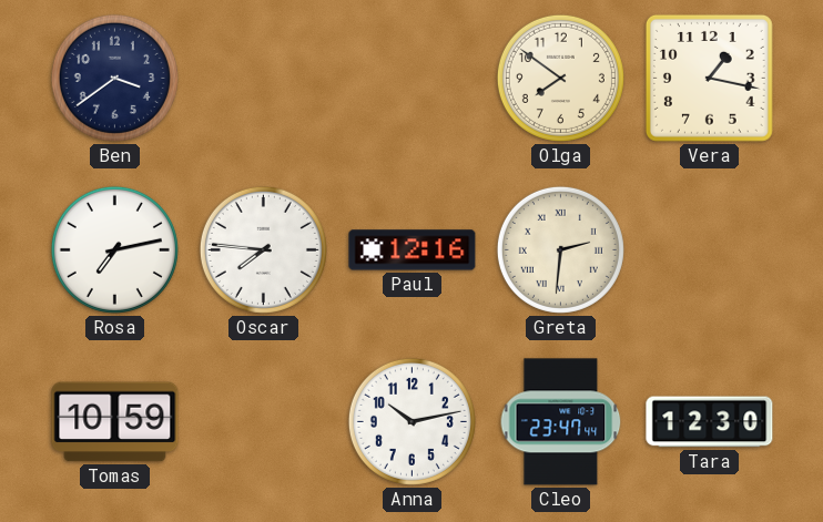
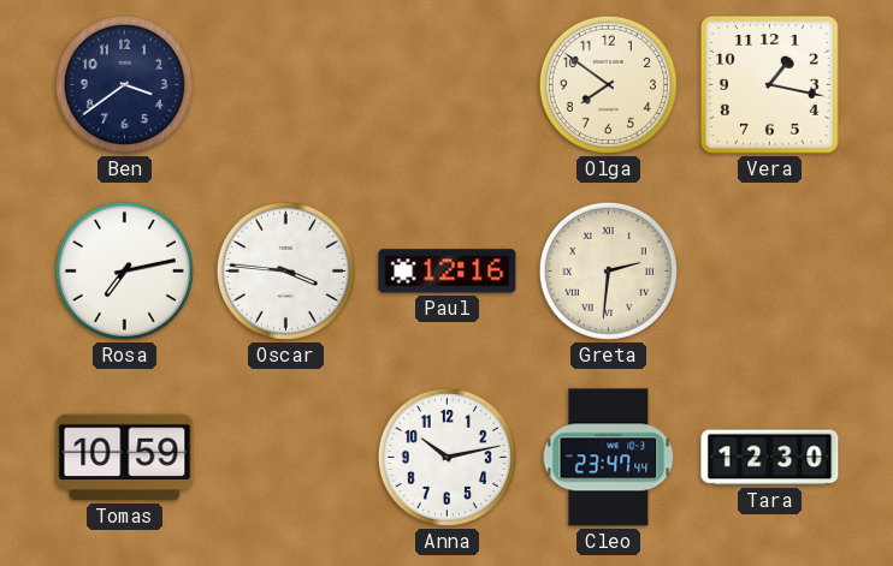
Oscar: 7:46 -> 3:46 (285, 270)
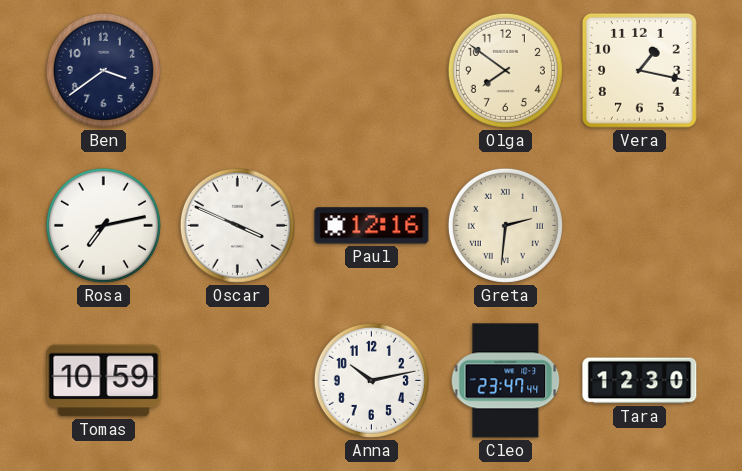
Oscar: 3:46 -> 3:49 (237, 225)
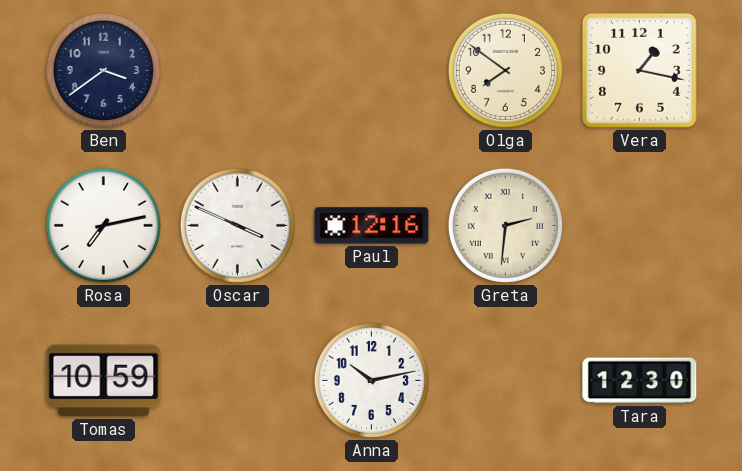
Cleo: 23:47 -> none (506, 381)
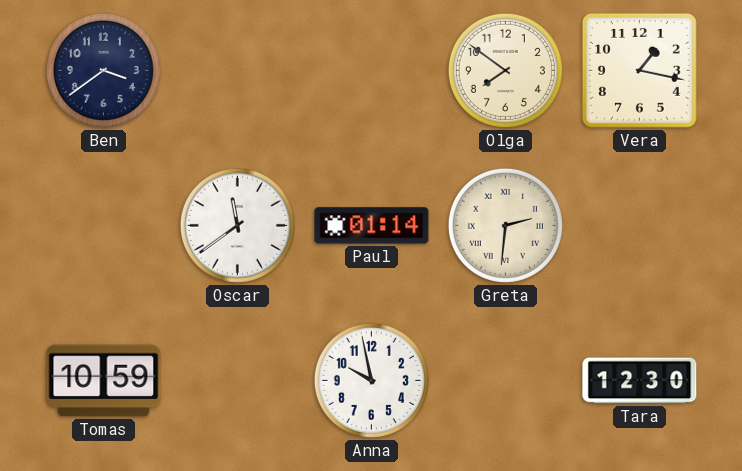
Rosa: 7:13 -> none (103, 225)
Oscar: 3:49 -> 11:39 (237, 225)
Paul: 12:16 -> 01:14 (372, 226)
Anna: 10:13 -> 9:58 (371, 380)
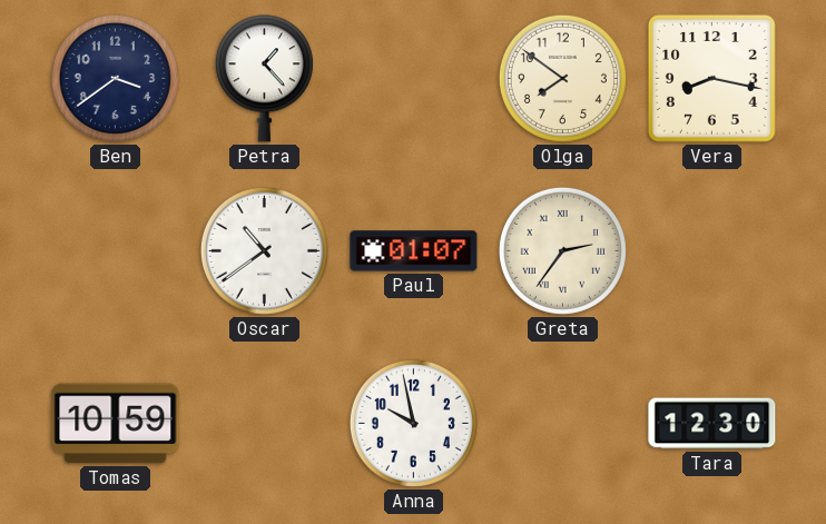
Petra: none -> 1:23 (264, 79)
Vera: 1:17 -> 8:17 (711, 78)
Oscar: 11:39 -> 10:39 (264, 250)
Paul: 01:14 -> 01:07 (414, 251)
Greta: 2:31 -> 2:36 (562, 250)
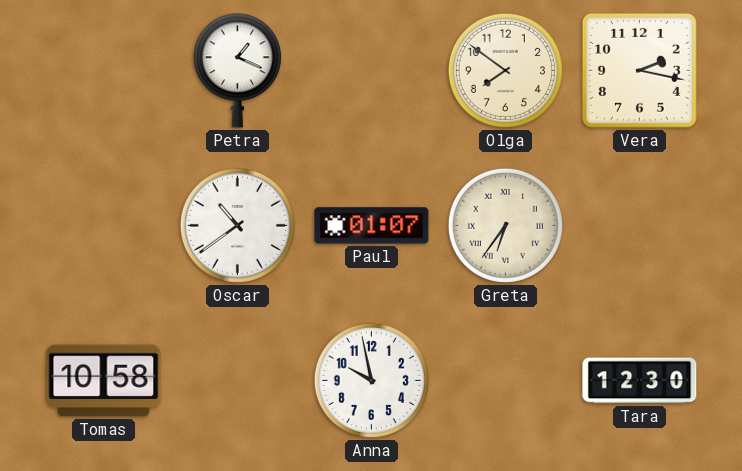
Ben: 3:39 -> none (115, 78)
Petra: 1:23 -> 1:19 (237, 71)
Vera: 8:17 -> 2:17 (639, 70)
Greta: 2:36 -> 6:36 (505, 225)
Tomas: 10:59 -> 10:58 (104, 381)
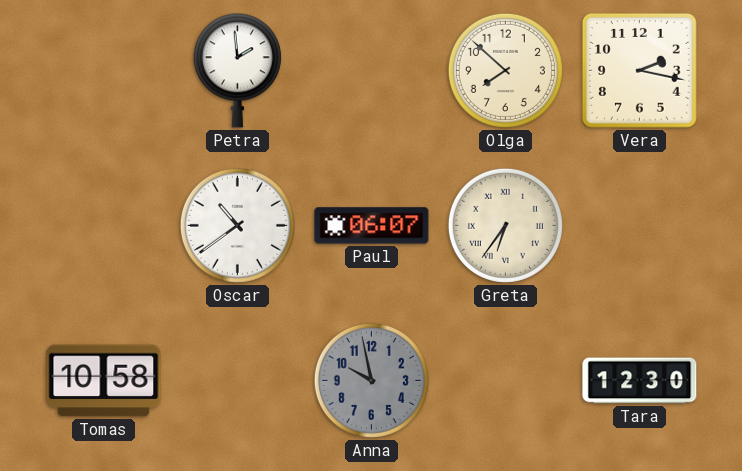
Petra: 1:19 -> 1:59 (237, 71)
Olga: 7:51 -> 7:52 (505, 70)
Paul: 01:07 -> 06:07 (372, 226)
Anna dial: white -> grey (371, 380)
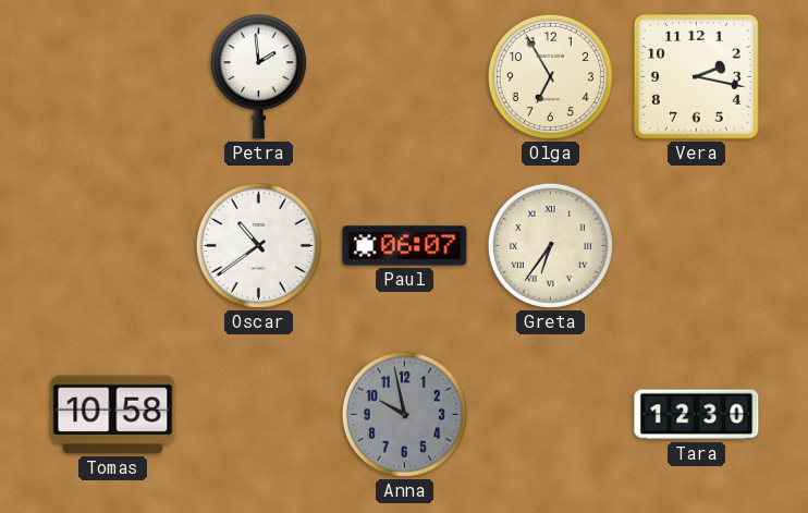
Olga: 7:52 -> 6:55 (550, 76)
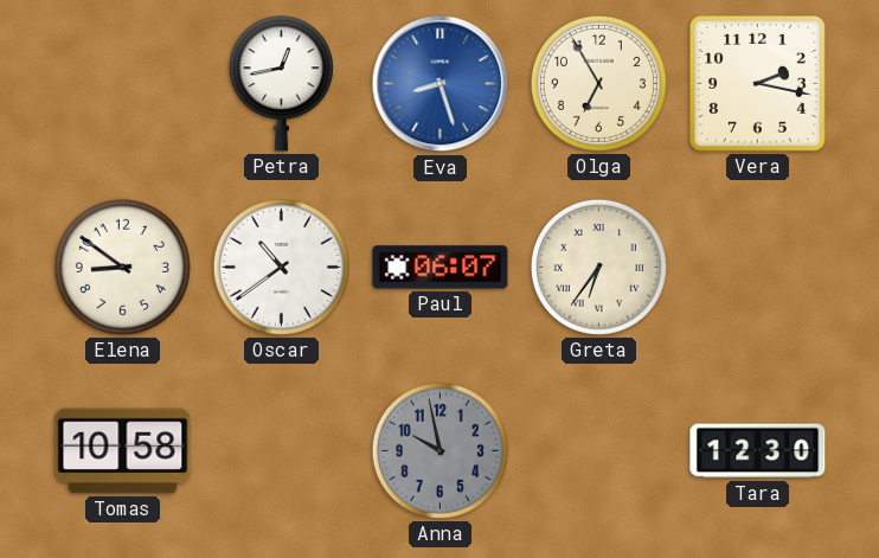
Petra: 1:59 -> 12:43 (281, 84)
Eva: none -> 8:27 (441, 84)
Elena: none -> 8:51 (122, 267)
